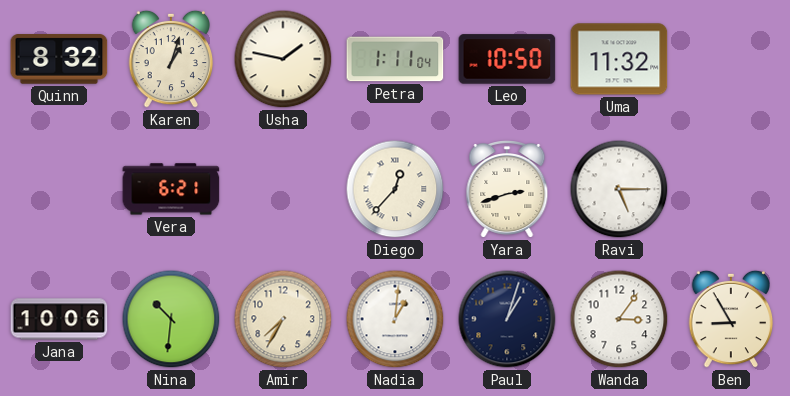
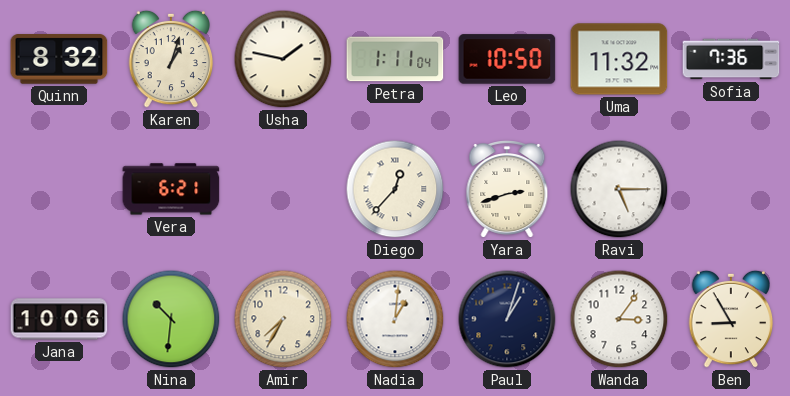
Sofia: none -> 7:36 (731, 59)
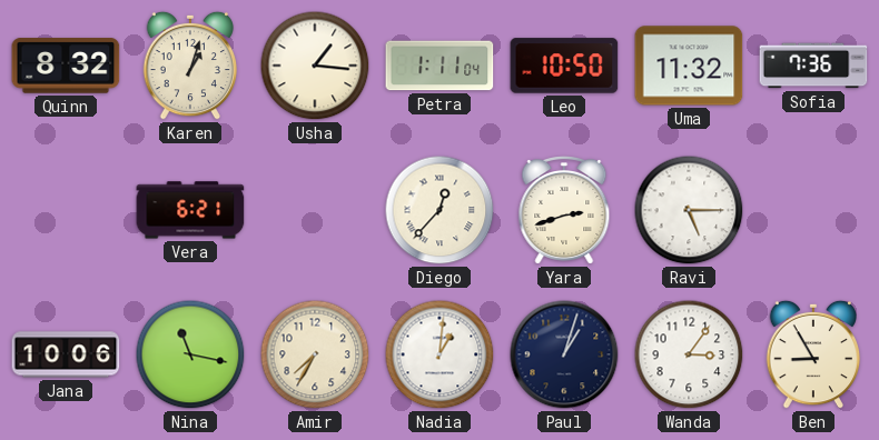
Usha: 1:47 -> 1:16 (315, 66)
Nina: 10:31 -> 11:17 (190, 354)
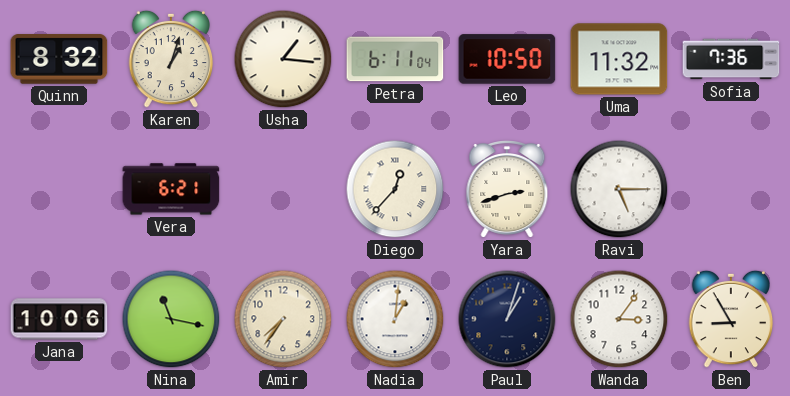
Petra: 1:11 -> 6:11 (395, 59)
Amir: 7:35 -> 7:36 (283, 319)
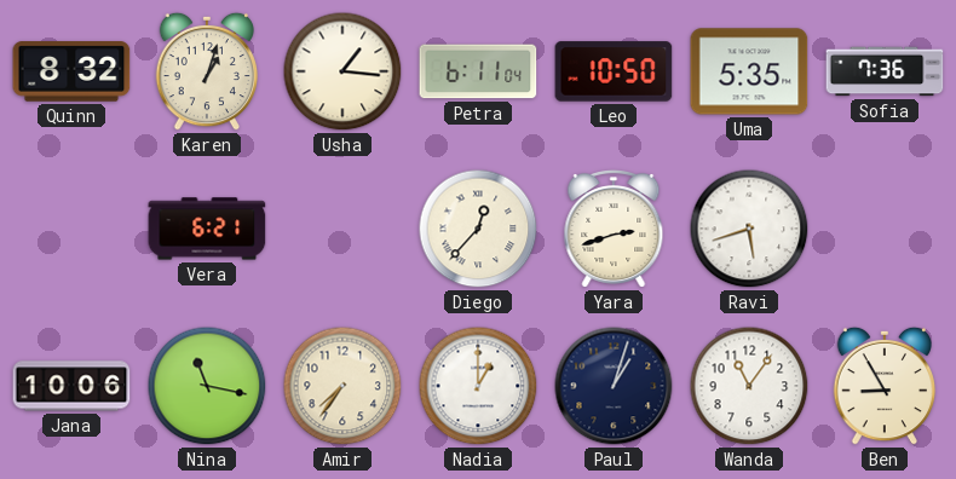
Uma: 11:32 -> 5:35 (749, 71)
Ravi: 5:15 -> 5:42 (749, 229)
Nadia: 1:01 -> 1:00 (478, 386)
Wanda: 3:06 -> 11:06 (749, 386)
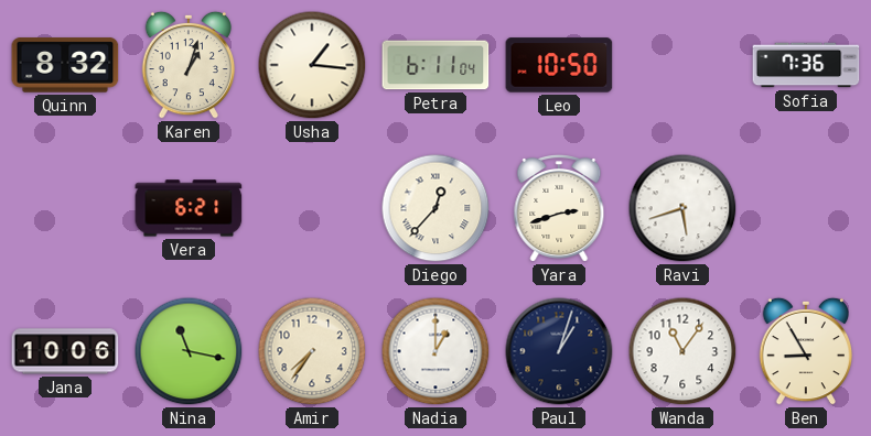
Uma: 5:35 -> none (749, 71)
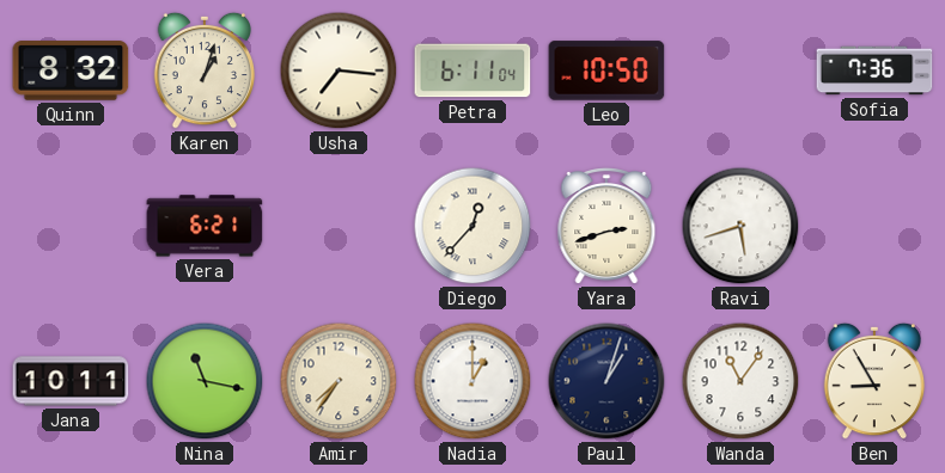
Usha: 1:16 -> 7:16 (339, 70)
Jana: 10:06 -> 10:11 (71, 381)
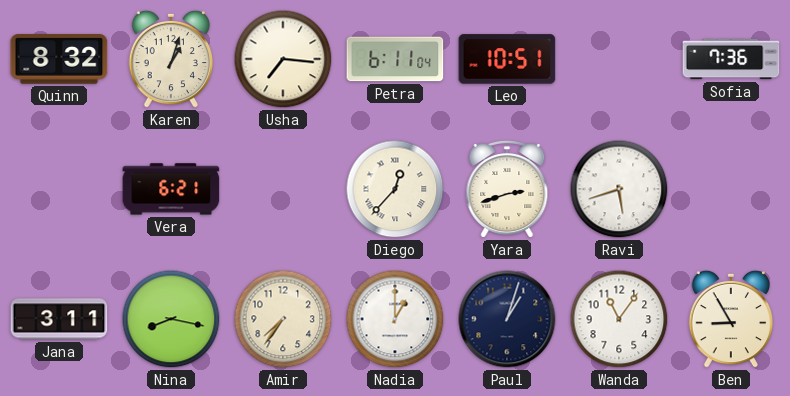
Leo: 10:50 -> 10:51 (507, 59)
Jana: 10:11 -> 3:11 (59, 319)
Nina: 11:17 -> 8:17 (171, 319)
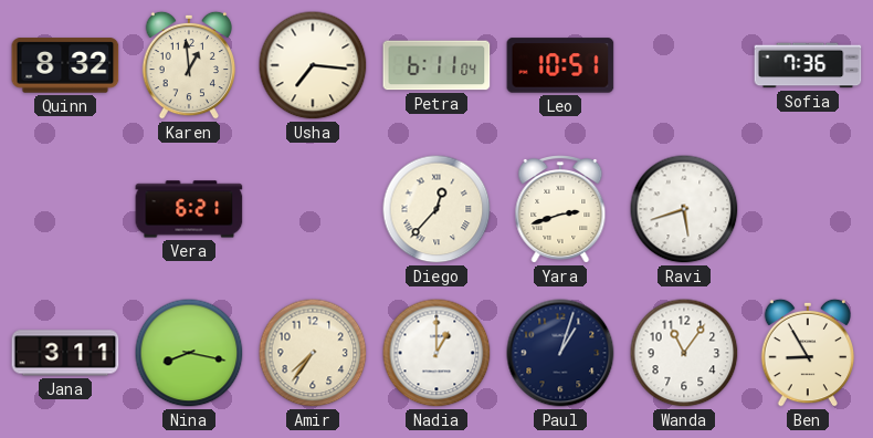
Karen: 1:03 -> 12:59 (189, 65)
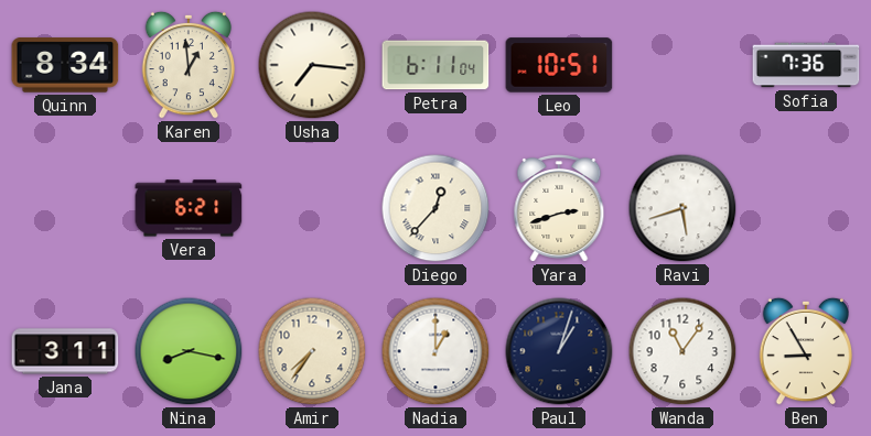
Quinn: 8:32 -> 8:34 (65, 65)
